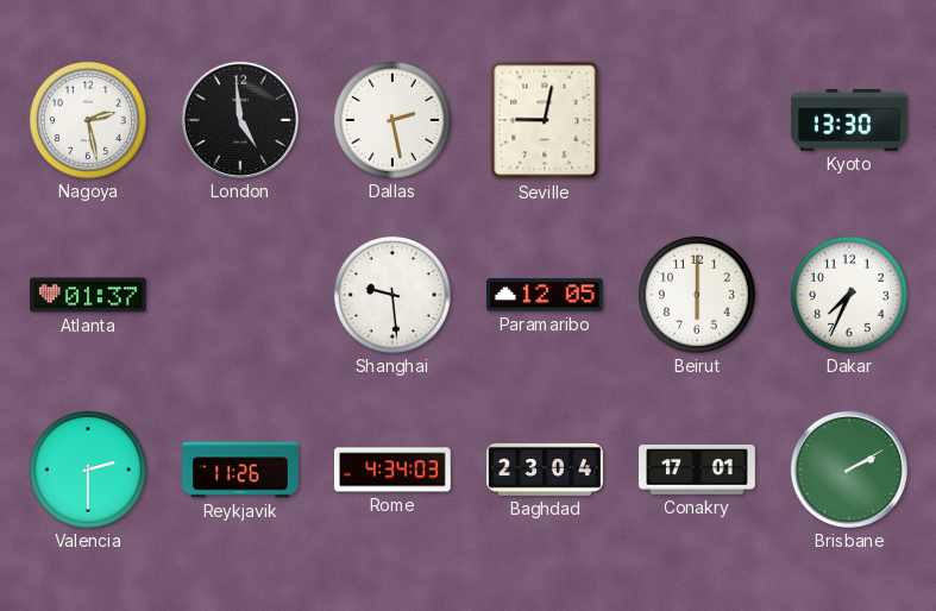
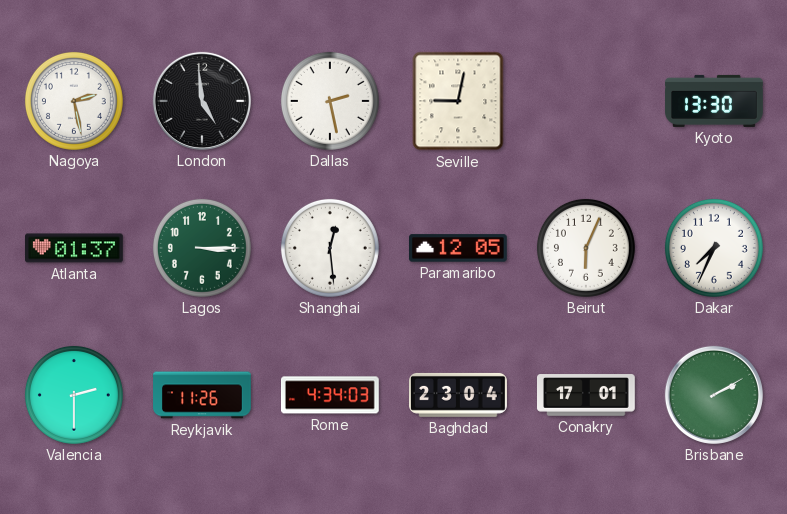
Lagos: none -> 3:15 (202, 248)
Shanghai: 9:29 -> 12:29 (330, 248)
Beirut: 6:00 -> 6:04 (586, 248)
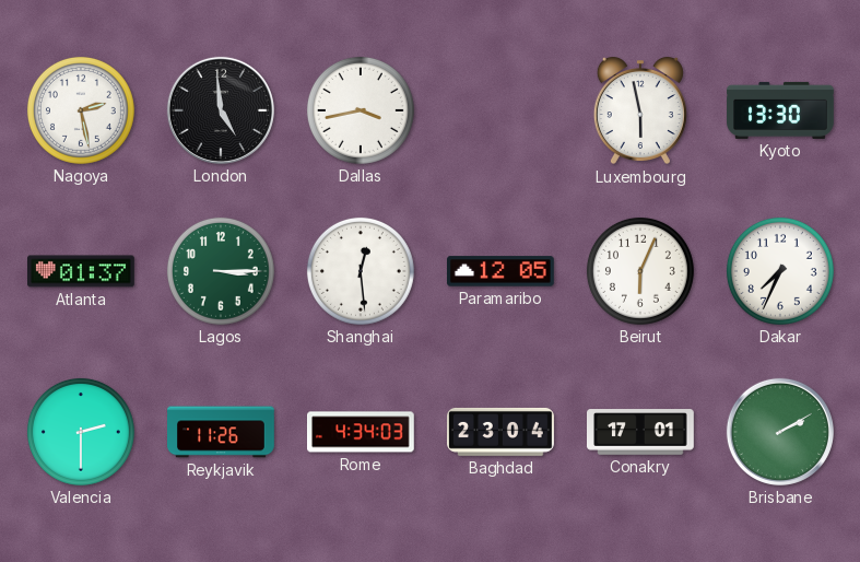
Dallas: 2:28 -> 3:43 (361, 110)
Seville: 9:02 -> none (458, 101)
Luxembourg: none -> 5:58 (640, 110)
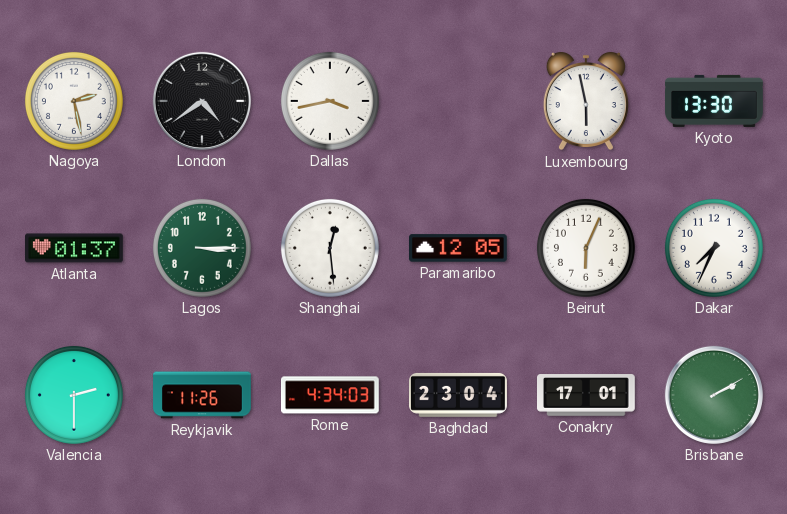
London: 4:59 -> 4:39 (202, 101)
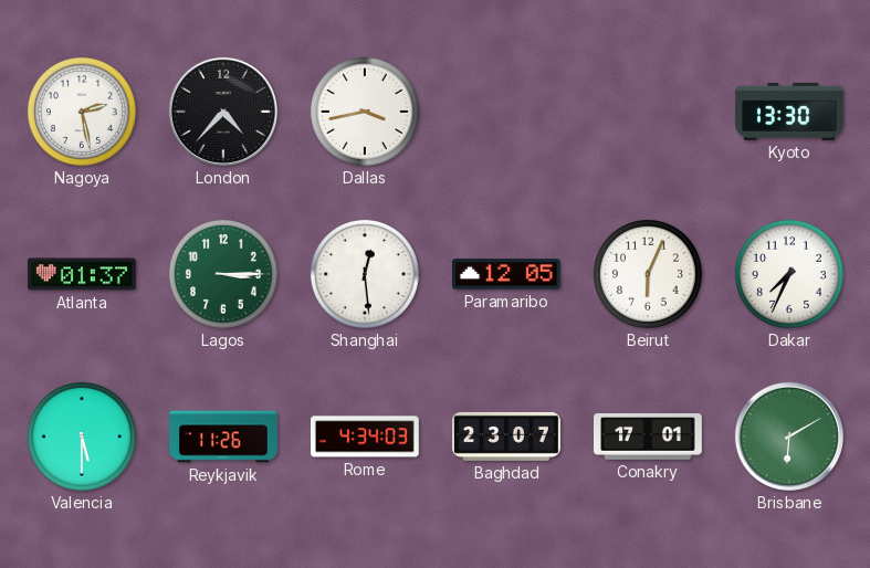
London: 4:39 -> 4:37 (223, 112)
Luxembourg: 5:58 -> none (586, 101)
Valencia: 2:30 -> 5:30 (82, 436)
Baghdad: 23:04 -> 23:07 (507, 436)
Brisbane: 2:10 -> 6:10 (789, 436)
